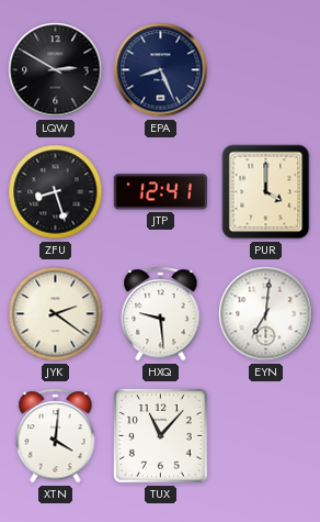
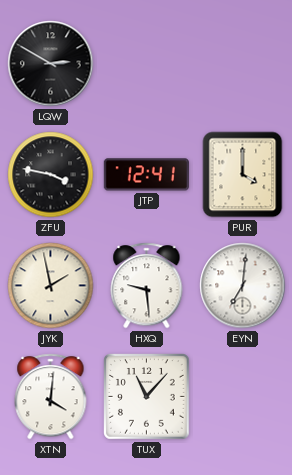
EPA: 8:26 -> none (161, 70)
ZFU: 8:27 -> 3:47 (51, 175)
JYK: 2:21 -> 1:58 (51, 286)
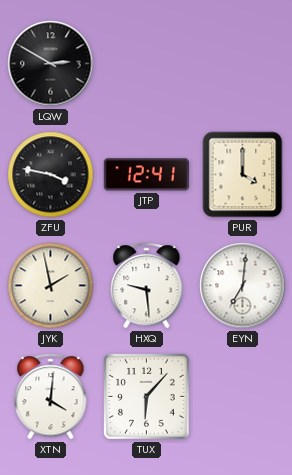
TUX: 11:07 -> 6:07 (147, 397)
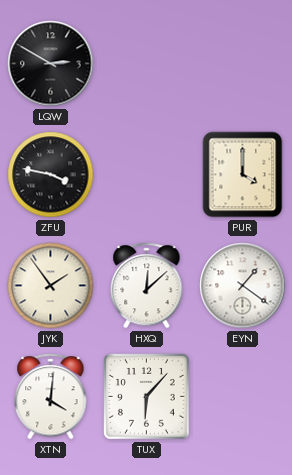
JTP: 12:41 -> none (146, 175)
JYK: 1:58 -> 1:54 (51, 286)
HXQ: 9:29 -> 12:08 (147, 286)
EYN: 7:01 -> 1:21 (243, 286)
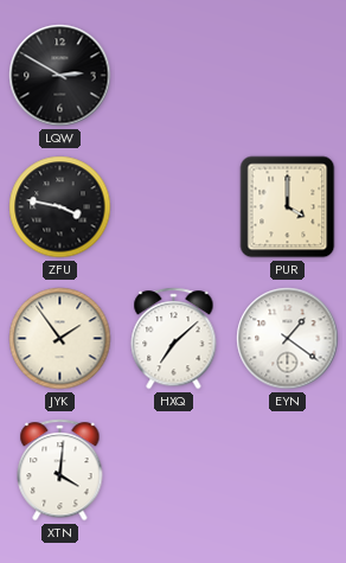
HXQ: 12:08 -> 7:08 (174, 339)
TUX: 6:07 -> none (147, 397)
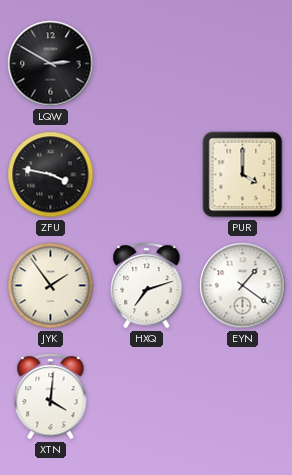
HXQ: 7:08 -> 7:12 (147, 286)
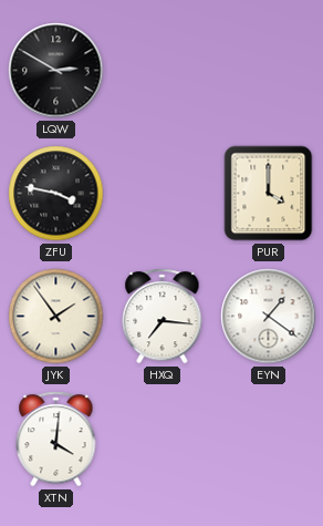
HXQ: 7:12 -> 7:16 (163, 317)
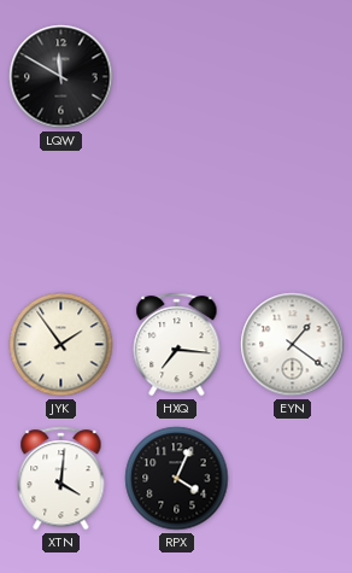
LQW: 2:50 -> 11:50 (61, 77)
ZFU: 3:47 -> none (56, 194)
PUR: 4:00 -> none (269, 194)
RPX: none -> 4:04 (177, 479)
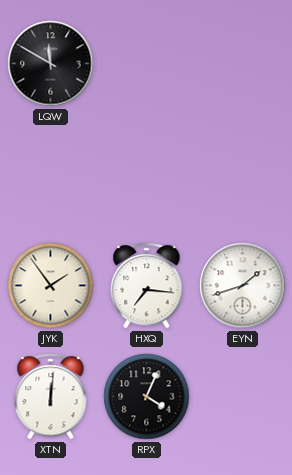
EYN: 1:21 -> 1:42 (243, 286)
XTN: 4:01 -> 12:01 (51, 397)
